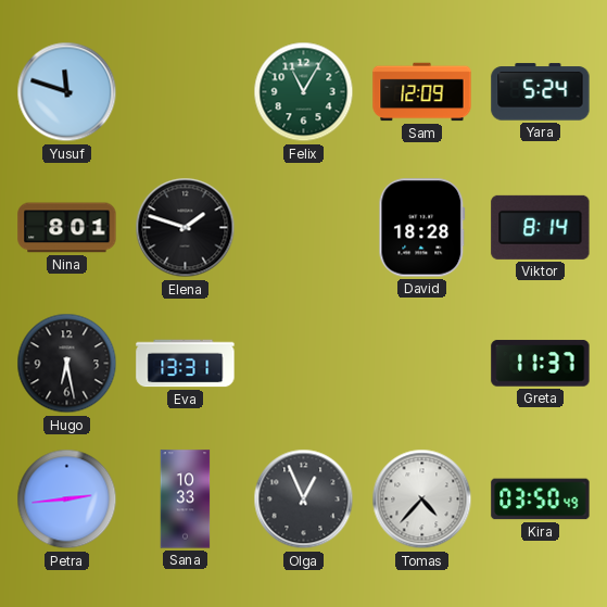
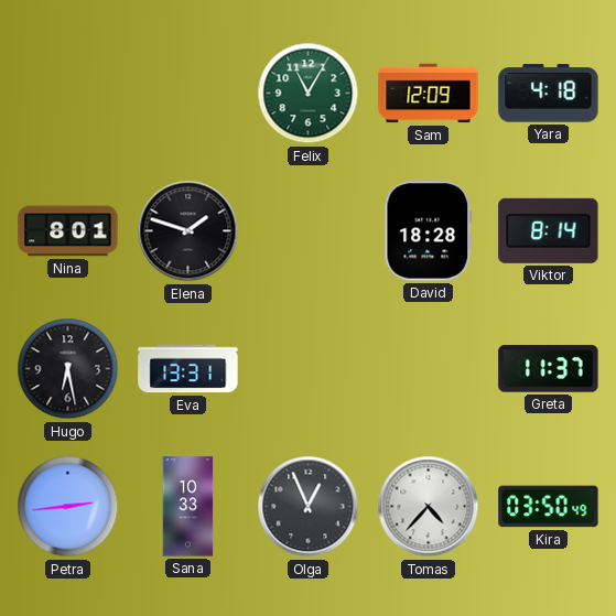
Yusuf: 11:48 -> none (67, 92)
Yara: 5:24 -> 4:18 (549, 94)
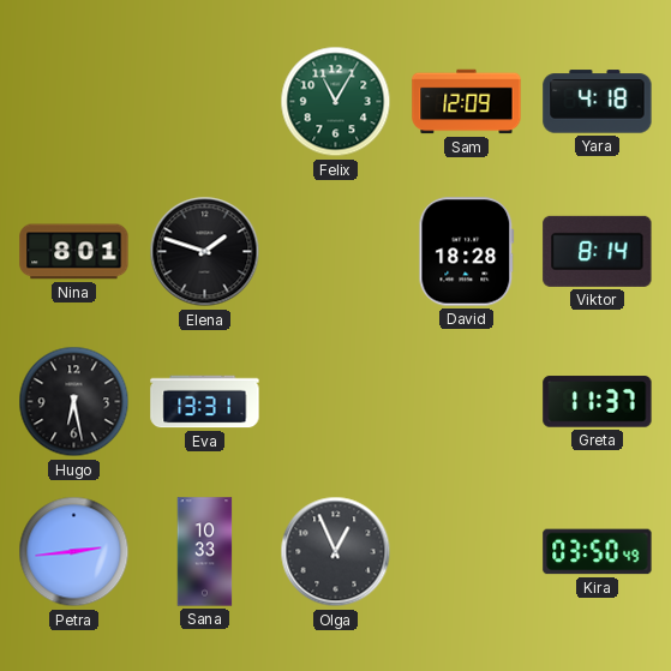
Tomas: 4:37 -> none (429, 507)
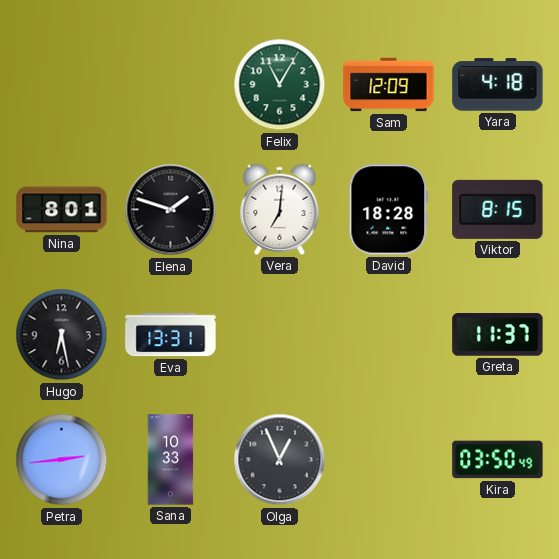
Vera: none -> 7:01 (280, 209)
Viktor: 8:14 -> 8:15 (498, 209)
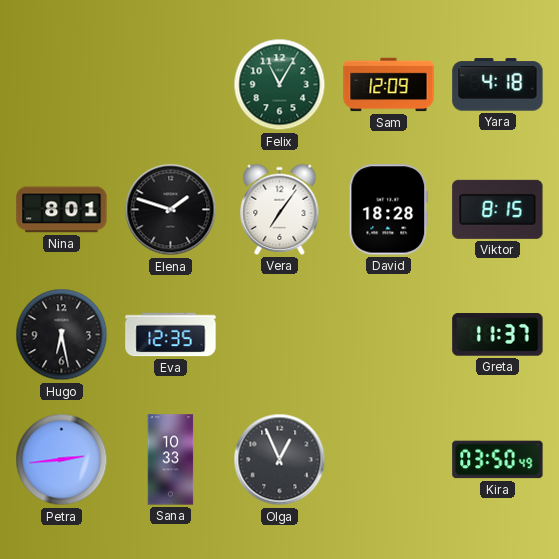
Vera: 7:01 -> 7:06 (280, 209)
Eva: 13:31 -> 12:35 (171, 335)
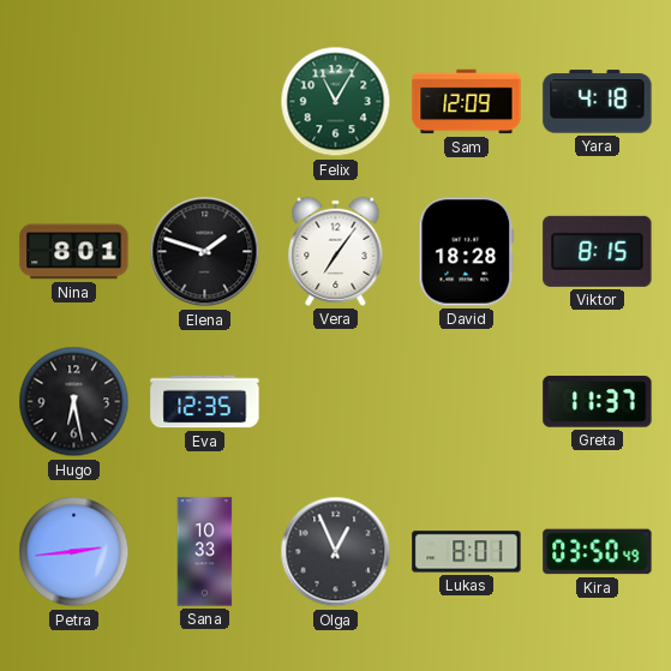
Lukas: none -> 8:01 (467, 552)
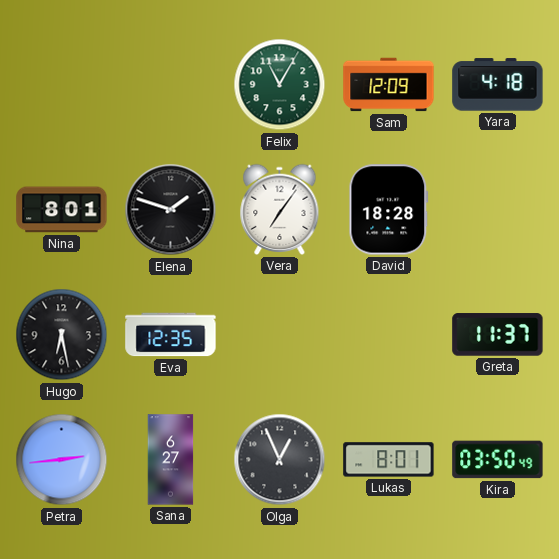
Viktor: 8:15 -> none (598, 251)
Sana: 10:33 -> 6:27 (171, 460)
